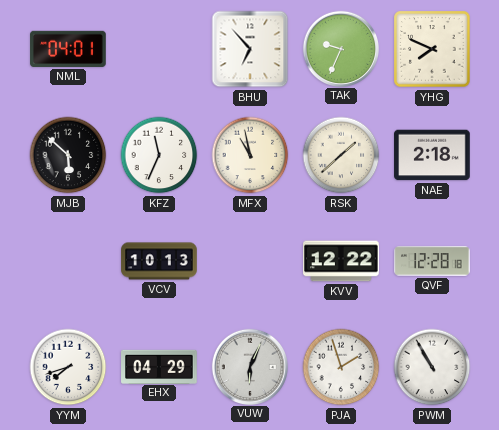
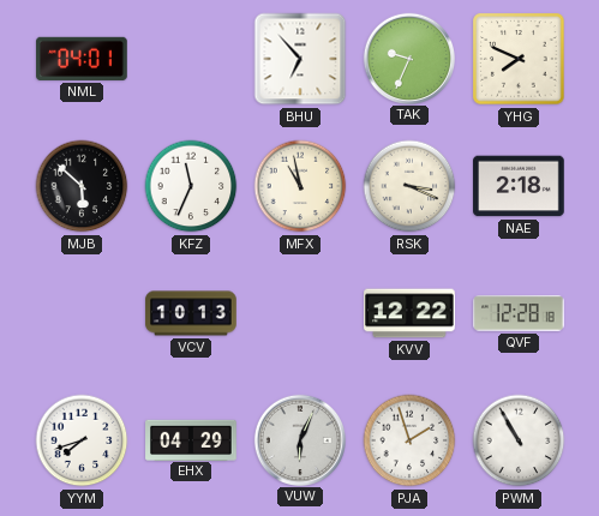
RSK: 1:38 -> 3:19 (409, 186)
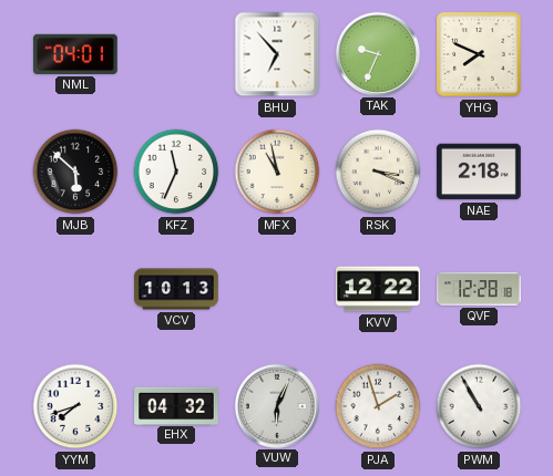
EHX: 04:29 -> 04:32 (176, 405)
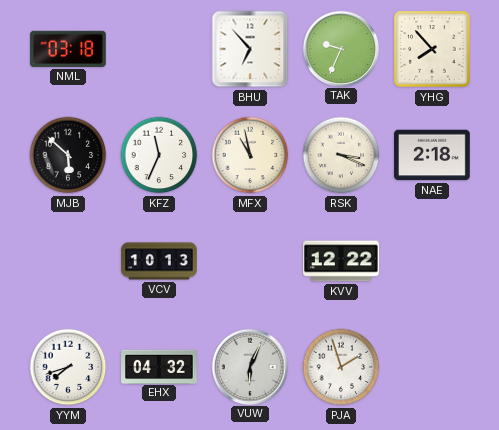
NML: 04:01 -> 03:18 (68, 49)
YHG: 7:49 -> 7:53 (432, 49)
QVF: 12:28 -> none (479, 289)
PWM: 10:55 -> none (479, 406)
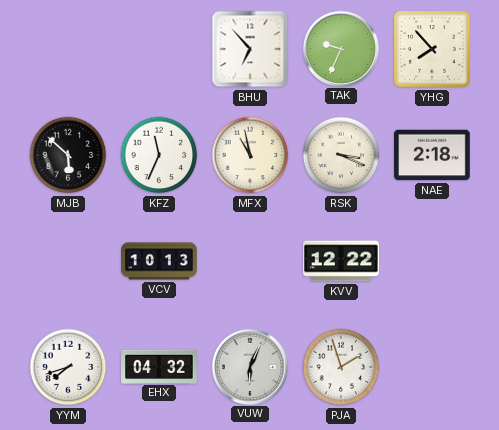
NML: 03:18 -> none (68, 49)
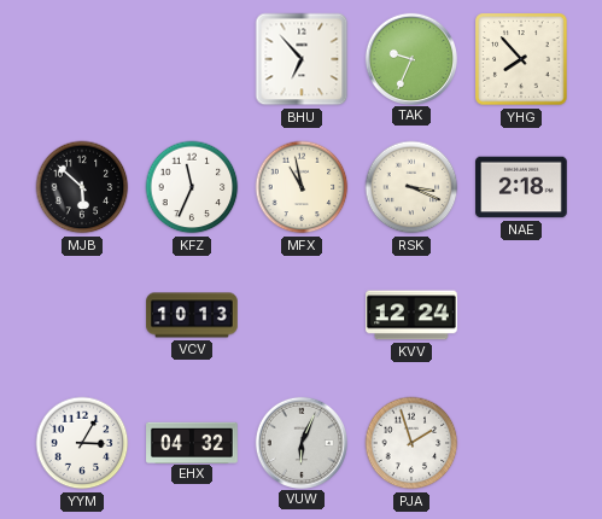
KVV: 12:22 -> 12:24 (411, 315)
YYM: 7:42 -> 3:05 (82, 443)
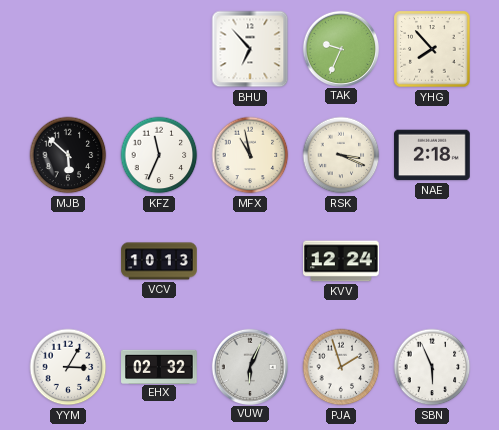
EHX: 04:32 -> 02:32 (159, 366)
SBN: none -> 5:56 (432, 367)
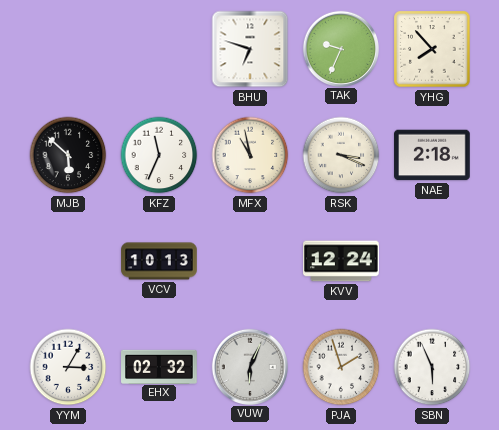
BHU: 6:53 -> 6:48 (250, 49)
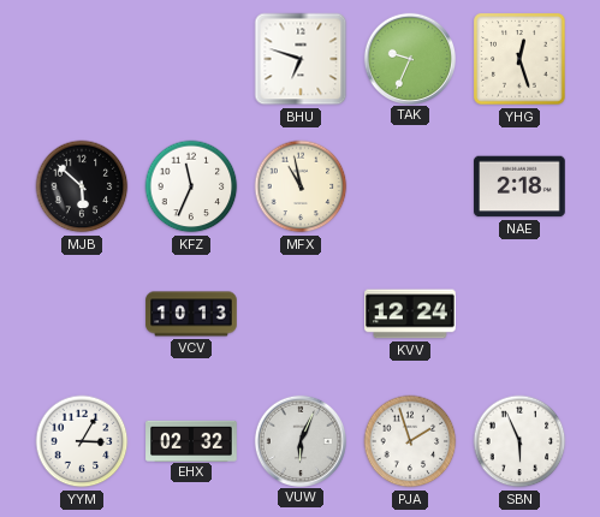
YHG: 7:53 -> 12:27 (519, 59)
RSK: 3:19 -> none (341, 155)
